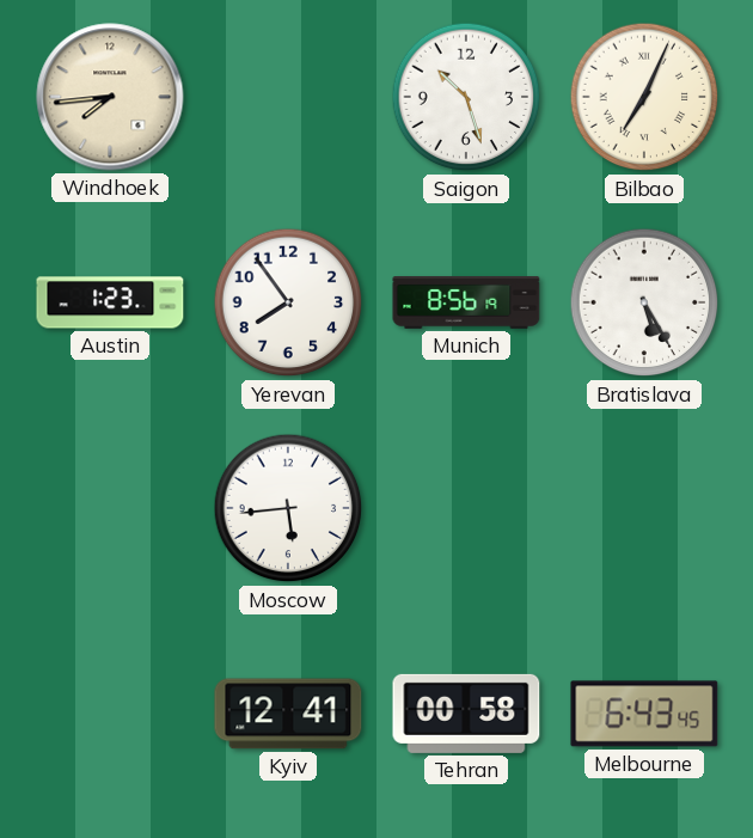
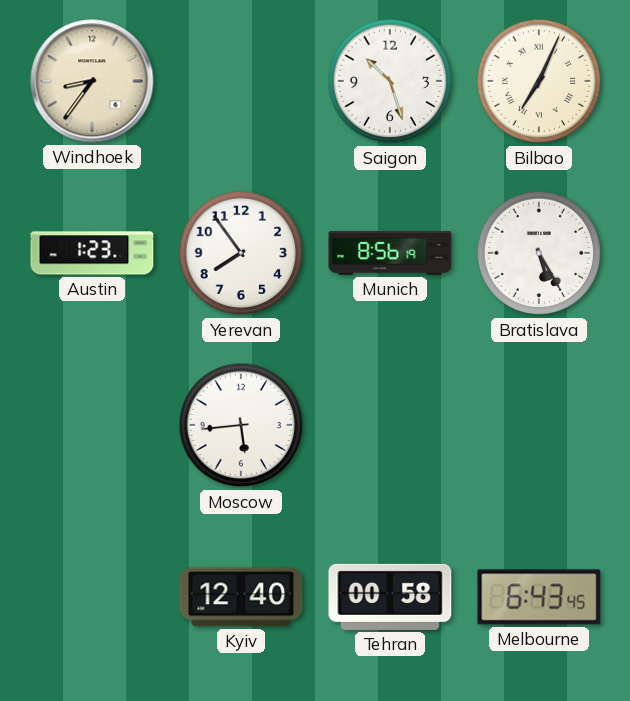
Windhoek: 7:44 -> 8:36 (92, 81)
Kyiv: 12:41 -> 12:40 (241, 597)
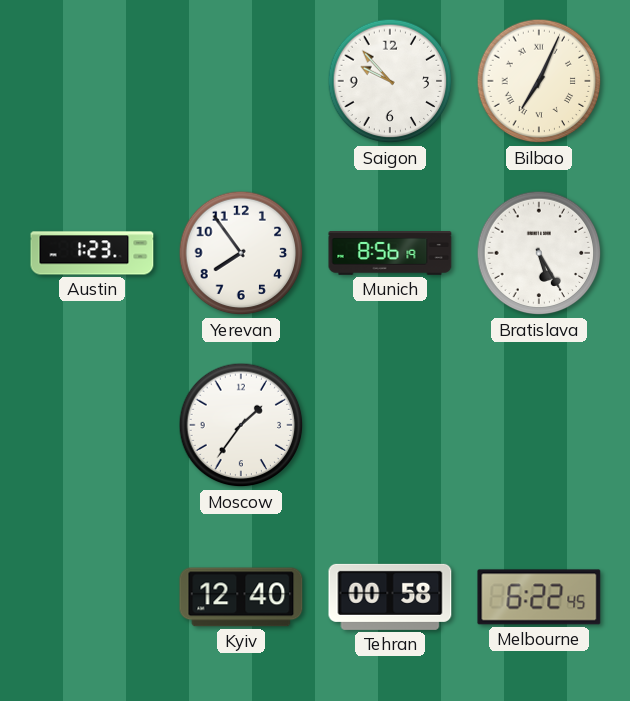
Windhoek: 8:36 -> none (92, 81)
Saigon: 10:27 -> 9:53 (390, 81)
Moscow: 5:44 -> 1:36 (241, 425)
Melbourne: 6:43 -> 6:22 (539, 597)
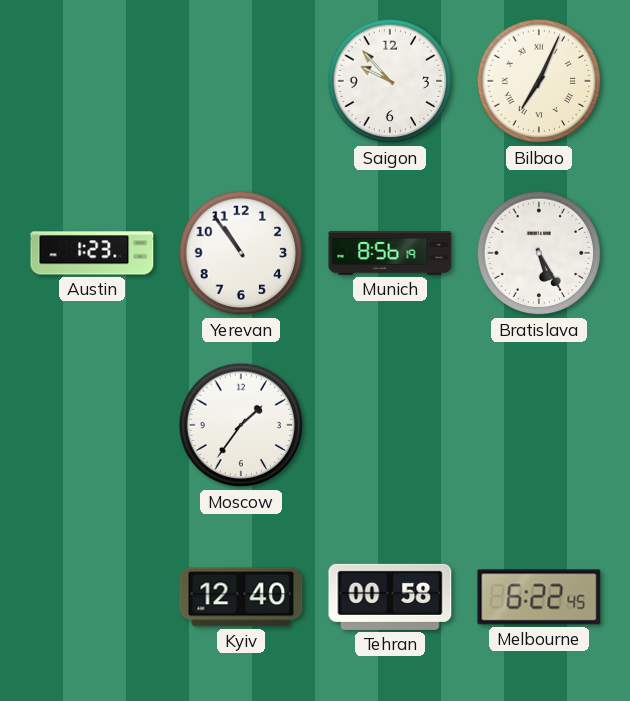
Yerevan: 7:54 -> 10:54 (241, 253)
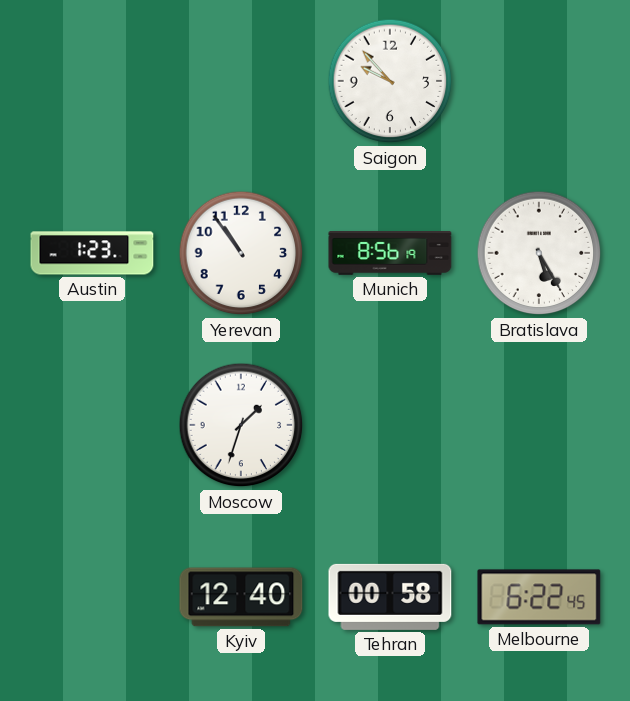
Bilbao: 7:04 -> none (539, 81)
Moscow: 1:36 -> 1:33 (241, 425)
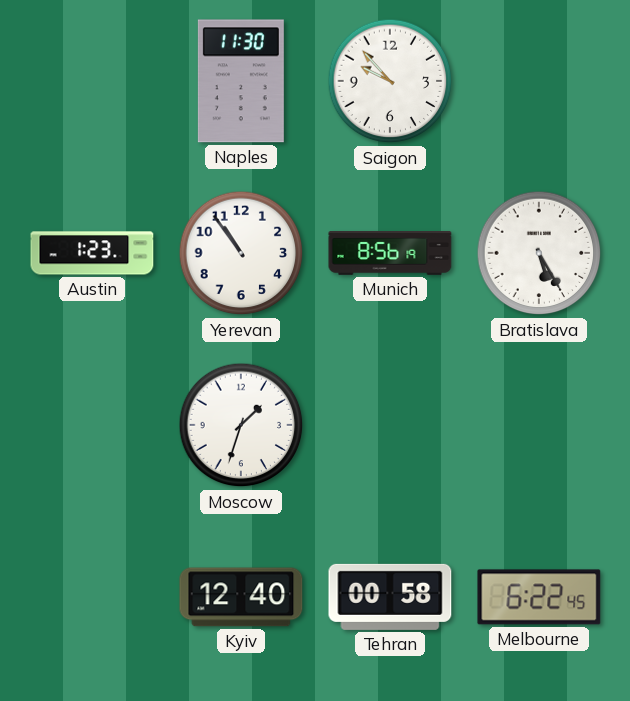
Naples: none -> 11:30 (241, 81)
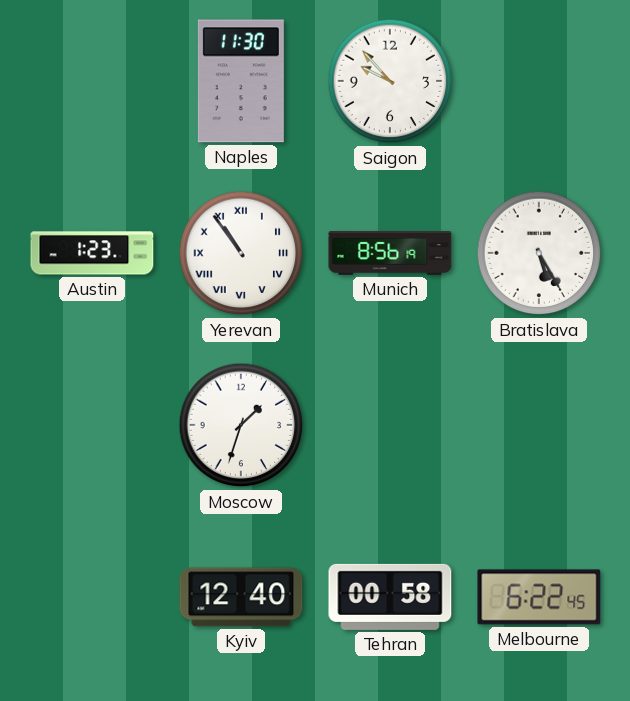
Yerevan numerals: Arabic -> Roman (241, 253)
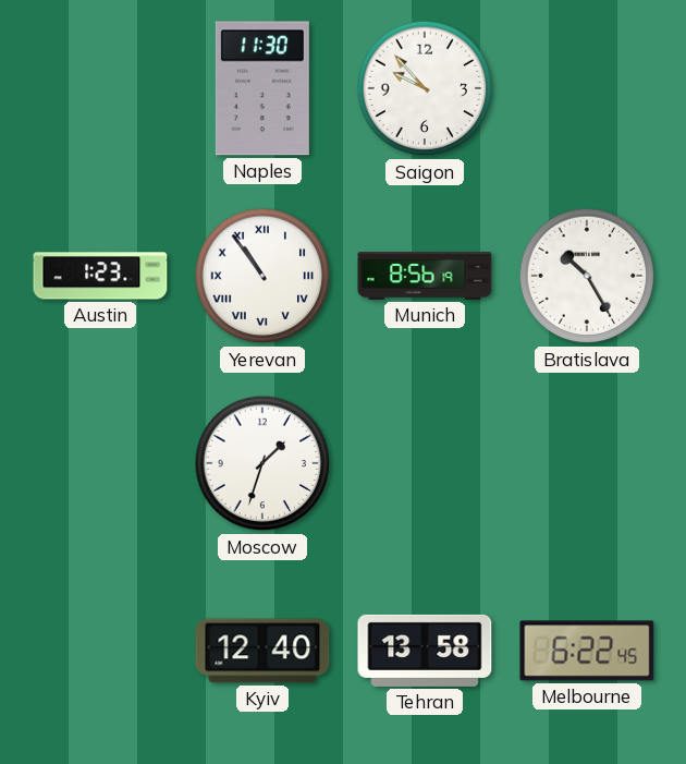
Bratislava: 5:25 -> 10:25 (587, 276)
Tehran: 00:58 -> 13:58 (425, 651)
